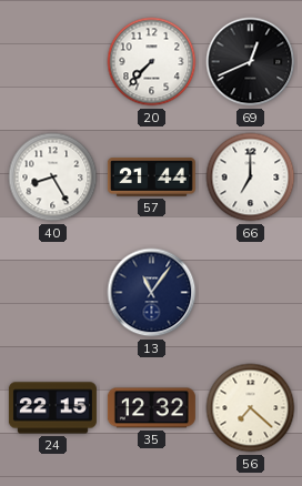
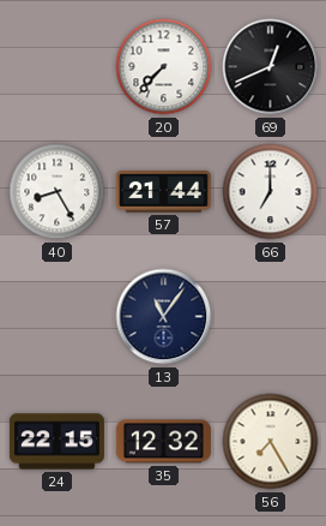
56: 7:22 -> 7:25 (271, 442)
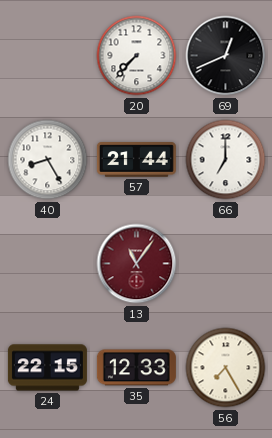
13 dial: navy -> burgundy (137, 264)
35: 12:32 -> 12:33 (136, 368)
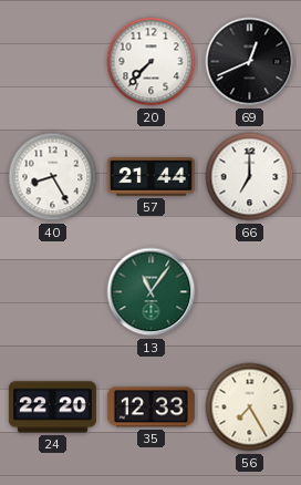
13 dial: burgundy -> green (152, 292)
24: 22:15 -> 22:20 (52, 407)
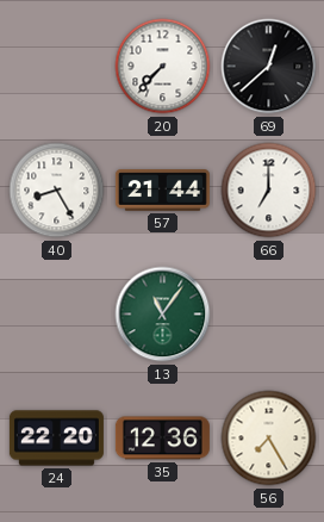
69: 12:41 -> 12:38 (269, 67)
35: 12:33 -> 12:36 (162, 439)
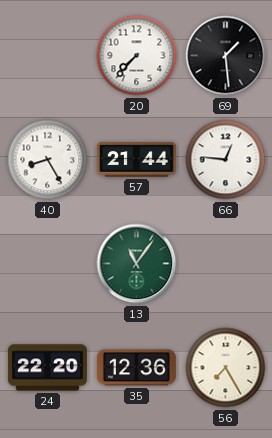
69: 12:38 -> 1:29 (226, 56)
66: 7:00 -> 12:46 (226, 160)
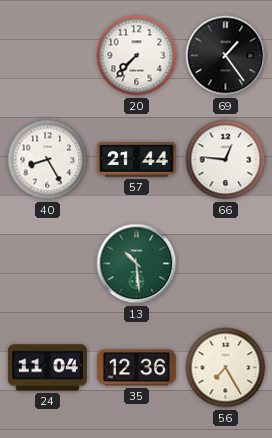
69: 1:29 -> 1:24 (226, 56)
13: 11:06 -> 10:29 (137, 264)
24: 22:20 -> 11:04 (47, 368)
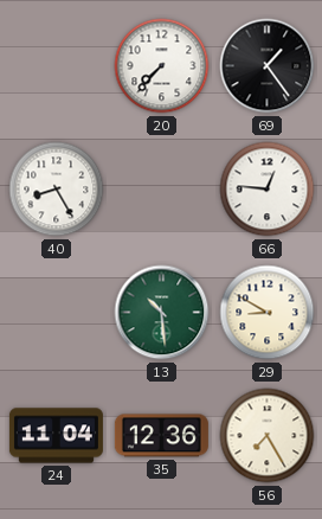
57: 21:44 -> none (136, 160)
29: none -> 8:50 (268, 313)
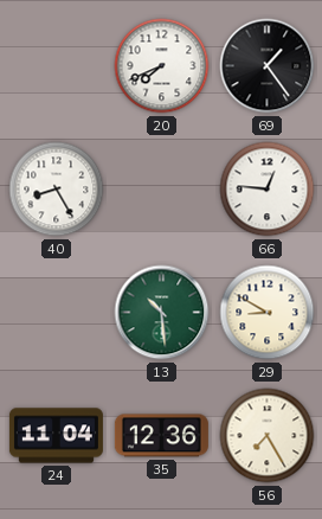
20: 7:37 -> 7:41 (162, 66)
